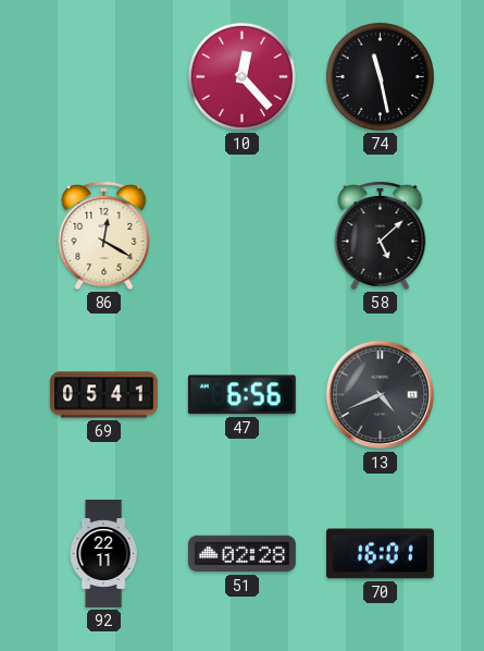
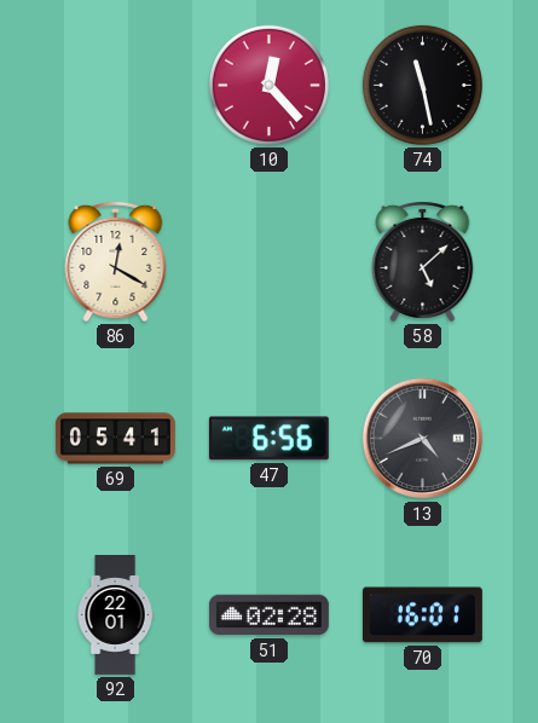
92: 22:11 -> 22:01 (115, 615)
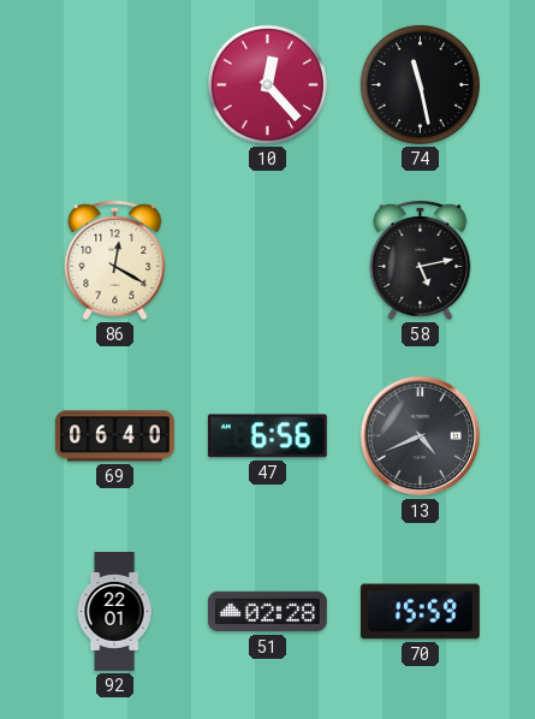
58: 5:08 -> 5:13 (421, 260)
69: 05:41 -> 06:40 (114, 436)
70: 16:01 -> 15:59 (420, 612)
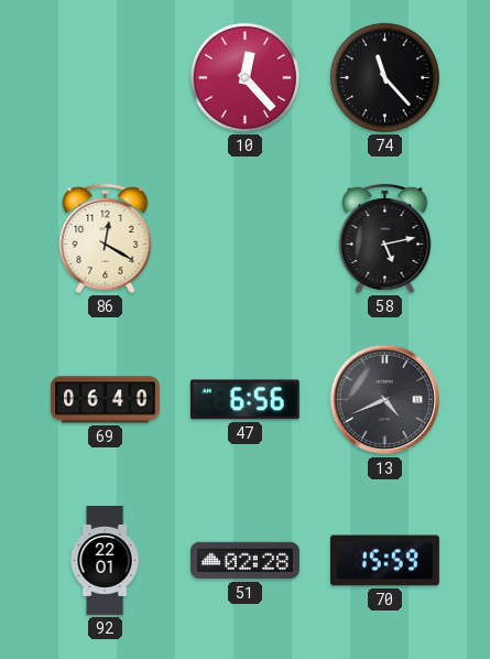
74: 11:28 -> 11:23 (384, 77)
